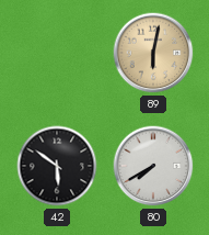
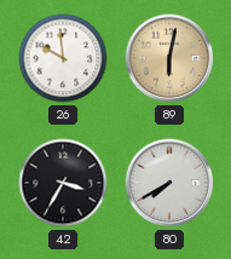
26: none -> 9:59 (63, 58)
42: 5:51 -> 3:35 (63, 183)
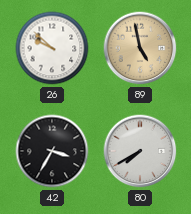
26: 9:59 -> 9:52 (52, 48)
89: 6:02 -> 4:58 (140, 48)
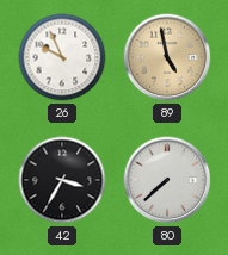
26: 9:52 -> 9:56 (62, 57)
80: 7:40 -> 7:38 (167, 180)
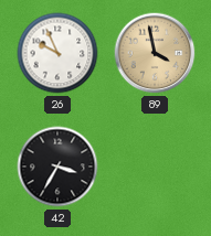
89: 4:58 -> 3:58 (155, 53)
80: 7:38 -> none (167, 180)
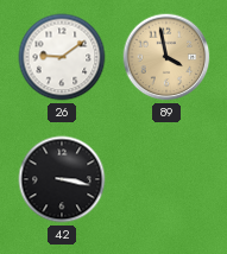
26: 9:56 -> 9:09 (62, 57)
42: 3:35 -> 3:17 (62, 179)
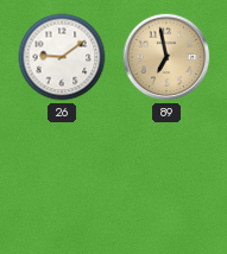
89: 3:58 -> 6:58 (166, 57)
42: 3:17 -> none (62, 179)
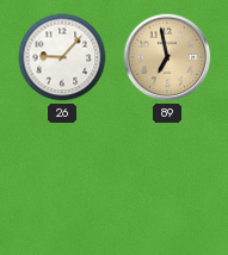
26: 9:09 -> 9:07 (62, 57)
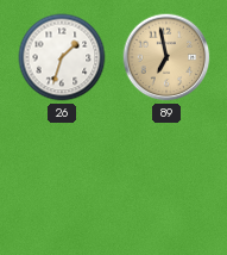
26: 9:07 -> 1:33 (62, 57)
